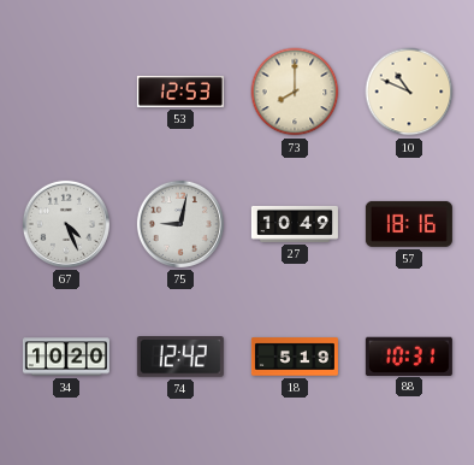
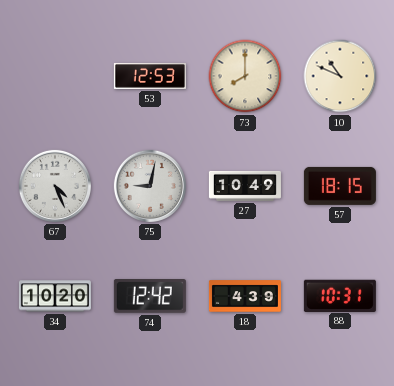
57: 18:16 -> 18:15 (340, 186)
18: 5:19 -> 4:39 (245, 296)
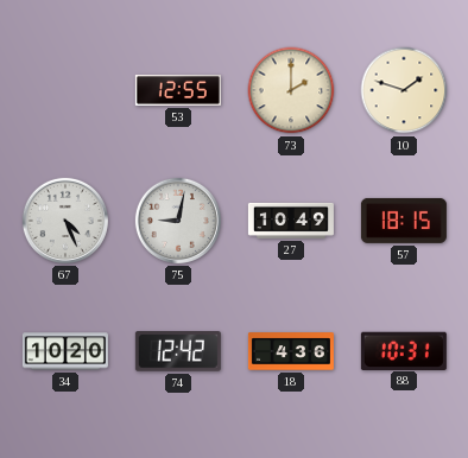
53: 12:53 -> 12:55 (178, 90)
73: 8:00 -> 2:00 (291, 90)
10: 10:49 -> 1:48 (404, 90)
18: 4:39 -> 4:36 (291, 351)
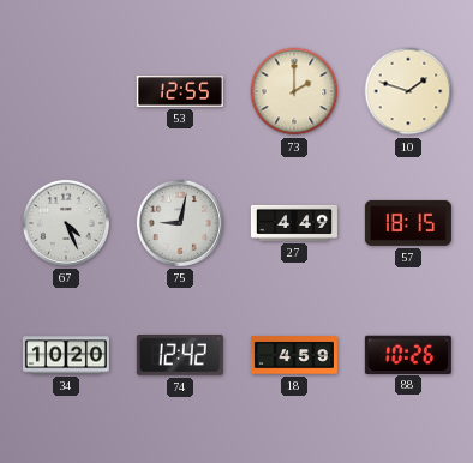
27: 10:49 -> 4:49 (294, 223)
18: 4:36 -> 4:59 (294, 355)
88: 10:31 -> 10:26 (408, 354)
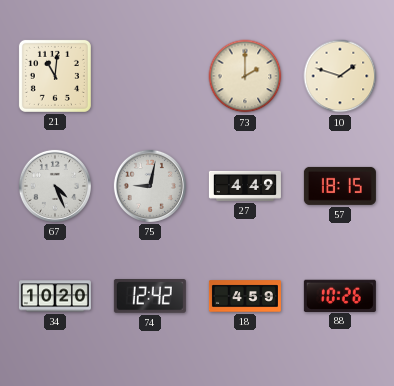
21: none -> 11:01 (55, 76)
53: 12:55 -> none (180, 91)
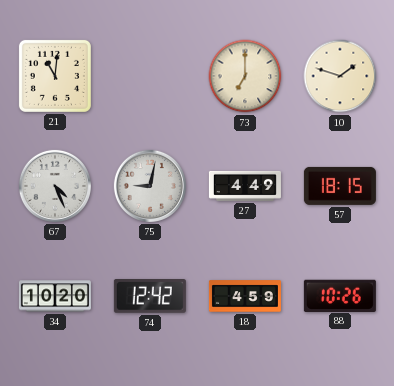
73: 2:00 -> 7:00 (245, 76)
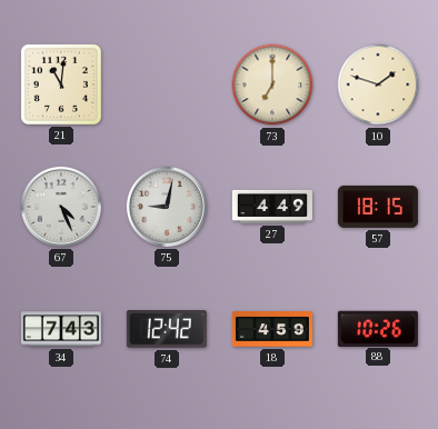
34: 10:20 -> 7:43 (61, 329)
